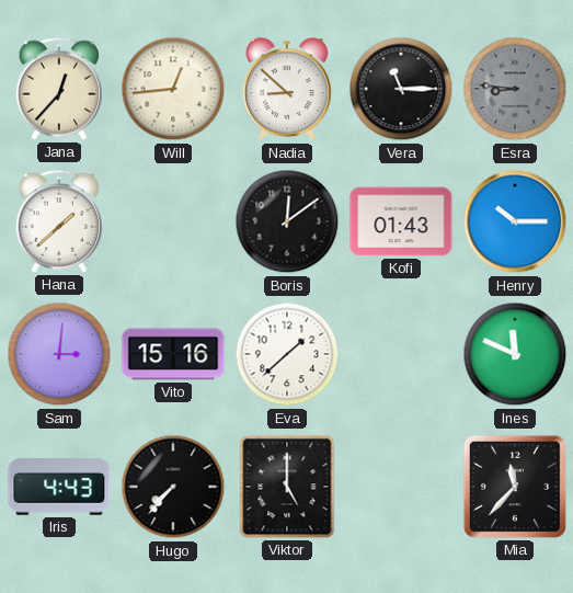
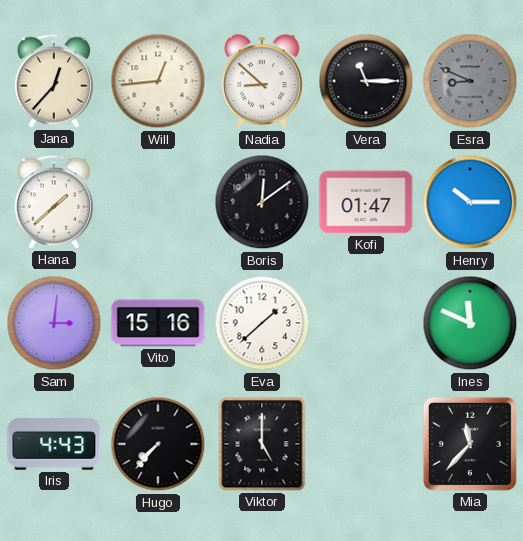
Esra: 8:46 -> 8:49 (470, 81)
Kofi: 01:43 -> 01:47 (366, 202)
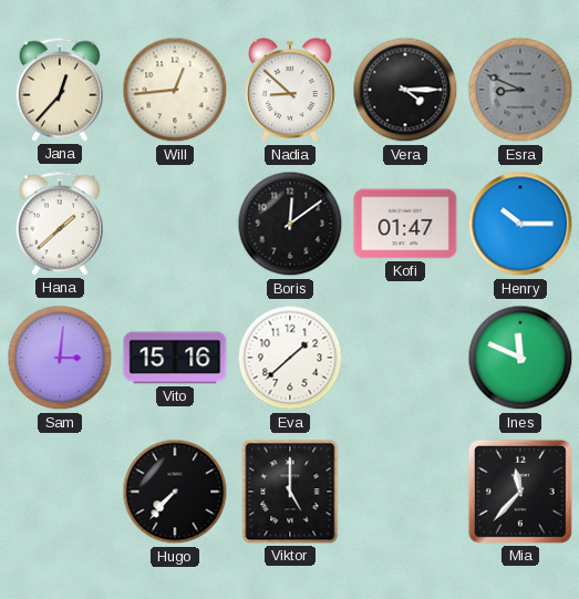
Vera: 11:15 -> 4:15 (405, 90)
Iris: 4:43 -> none (54, 444)
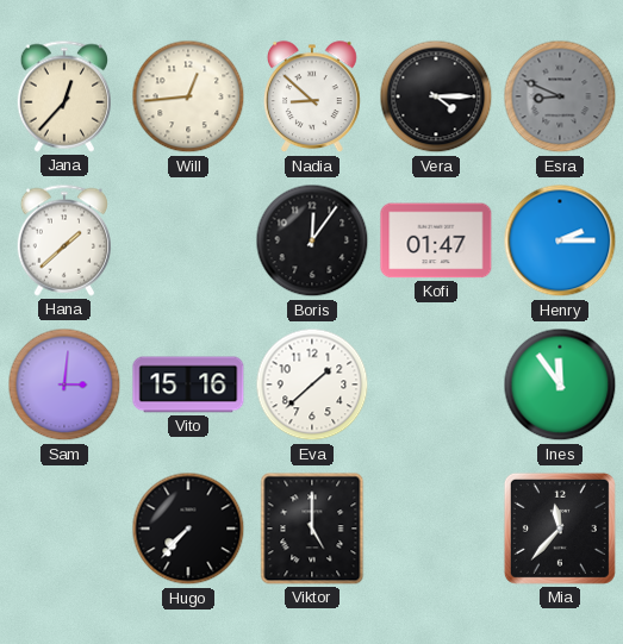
Boris: 12:09 -> 12:06 (312, 240)
Henry: 10:15 -> 2:15 (560, 240)
Ines: 11:49 -> 11:54 (560, 384)
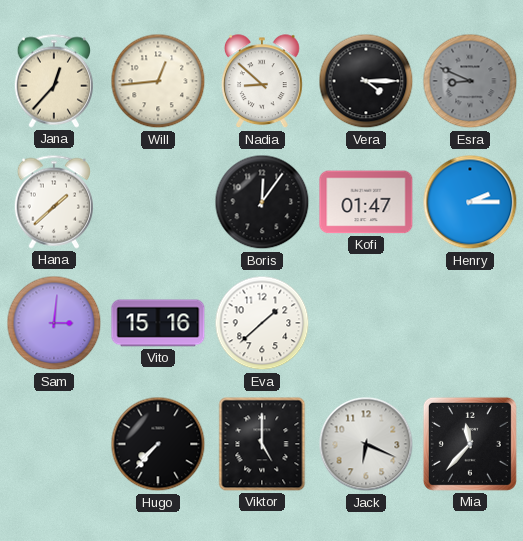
Ines: 11:54 -> none (560, 384)
Jack: none -> 6:19 (366, 444)
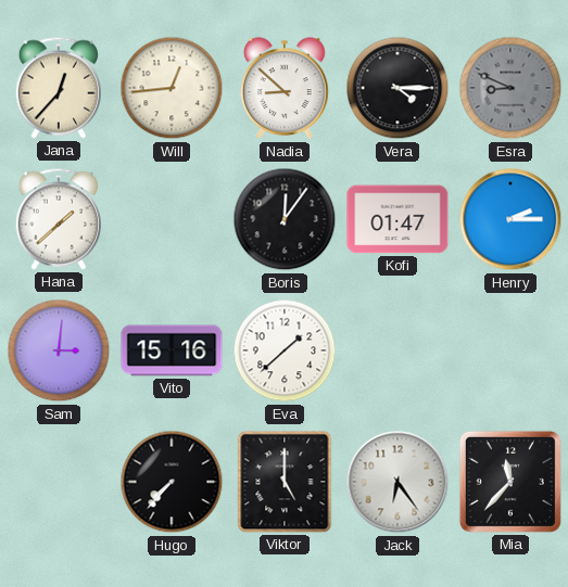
Jack: 6:19 -> 6:24 (397, 482)
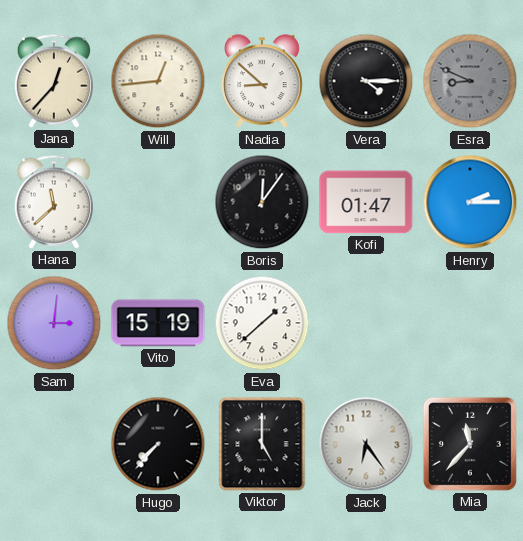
Hana: 1:38 -> 11:38 (53, 202)
Vito: 15:16 -> 15:19 (158, 323)
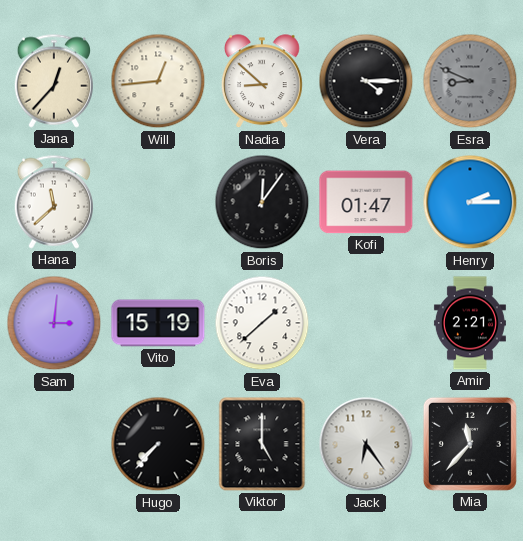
Amir: none -> 2:21 (470, 323)
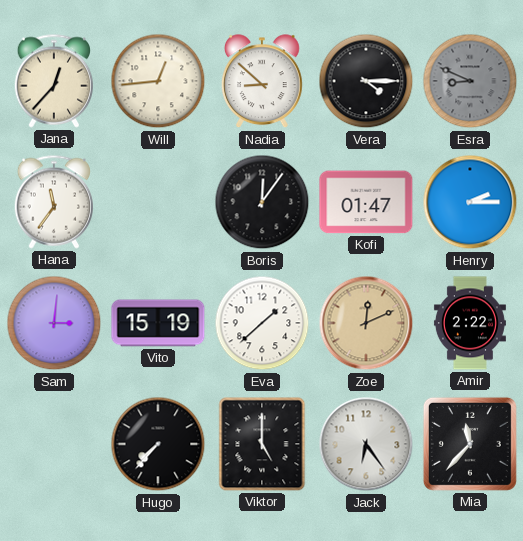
Hana: 11:38 -> 11:36 (53, 202)
Zoe: none -> 12:11 (366, 323)
Amir: 2:21 -> 2:22 (470, 323)
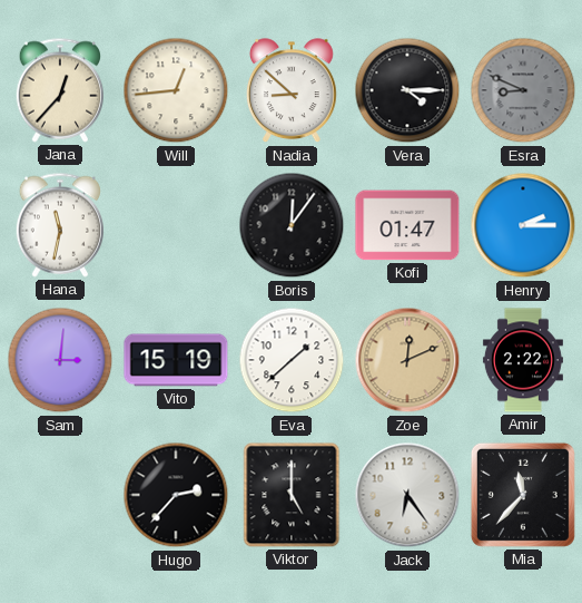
Hana: 11:36 -> 11:32 (59, 225)
Hugo: 7:37 -> 2:37 (176, 495)
